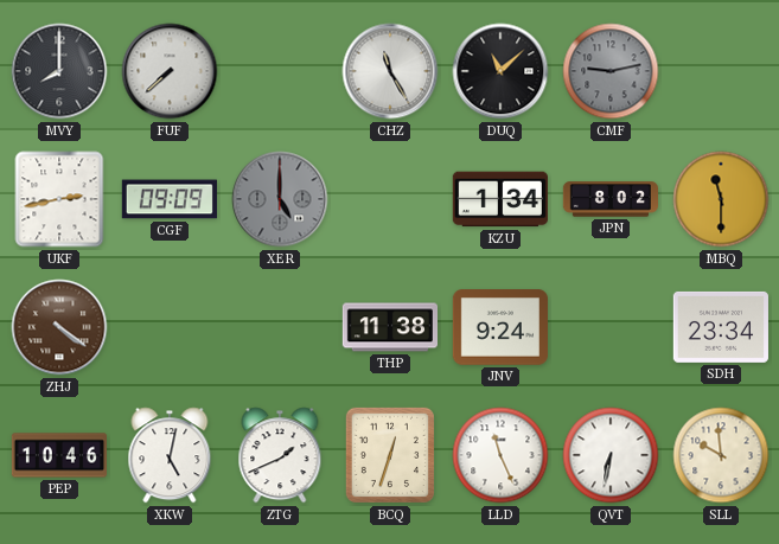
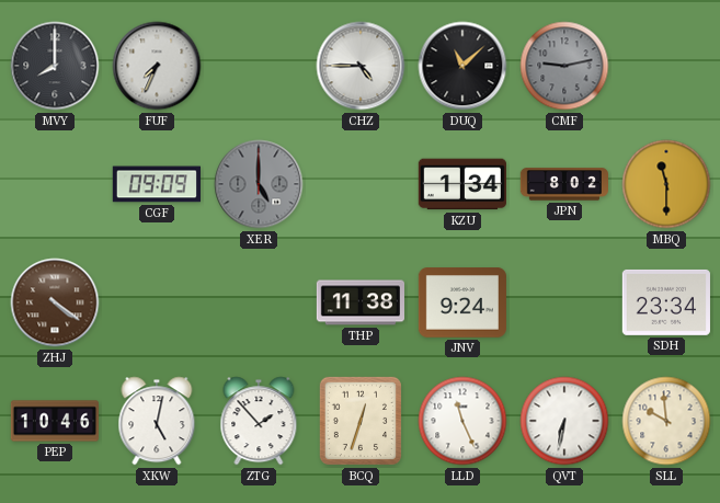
FUF: 7:38 -> 7:34 (157, 66)
CHZ: 11:25 -> 4:45 (361, 66)
UKF: 2:43 -> none (59, 199)
ZTG: 1:41 -> 1:53 (259, 421)
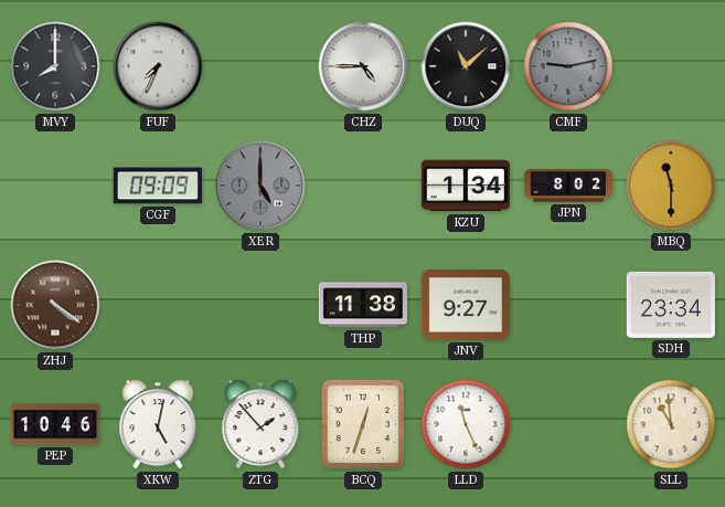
JNV: 9:24 -> 9:27 (466, 305)
QVT: 6:32 -> none (564, 421)
SLL: 9:59 -> 10:59 (671, 424)
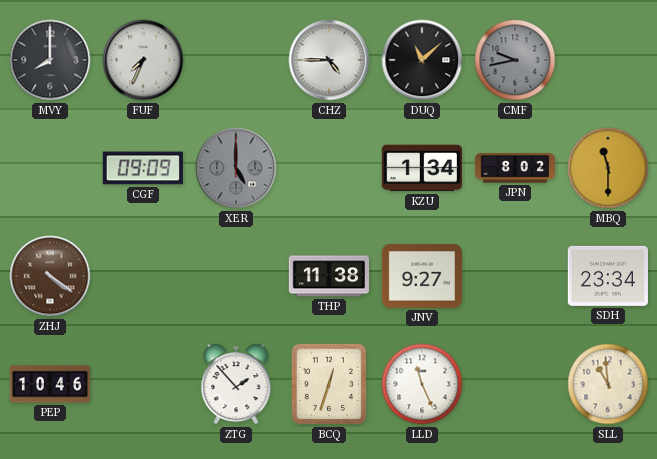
CMF: 9:13 -> 9:43 (515, 60)
XKW: 5:02 -> none (158, 424)
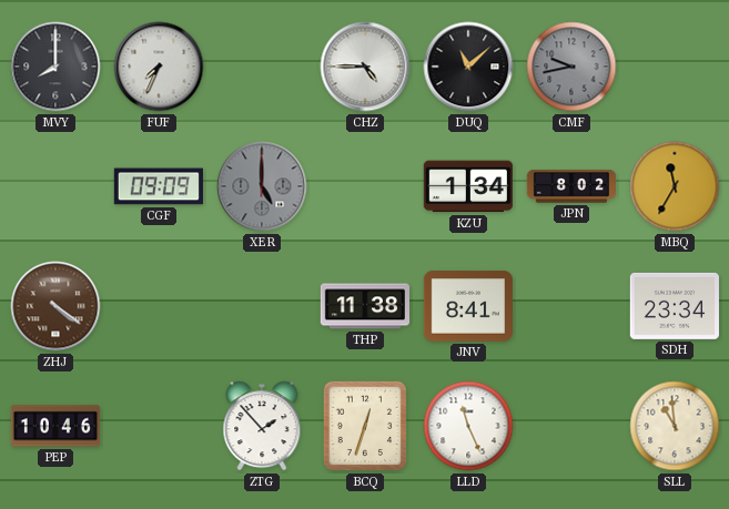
MBQ: 11:30 -> 11:35 (675, 186)
JNV: 9:27 -> 8:41 (468, 306)
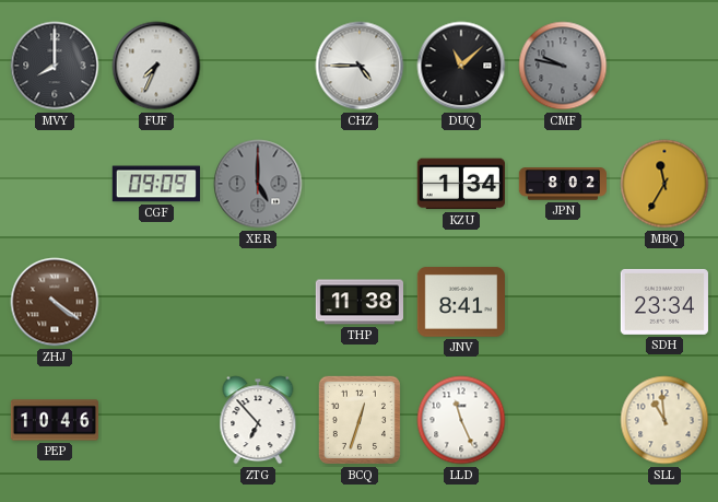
CMF: 9:43 -> 9:47 (563, 66)
ZTG: 1:53 -> 6:53 (258, 420)
